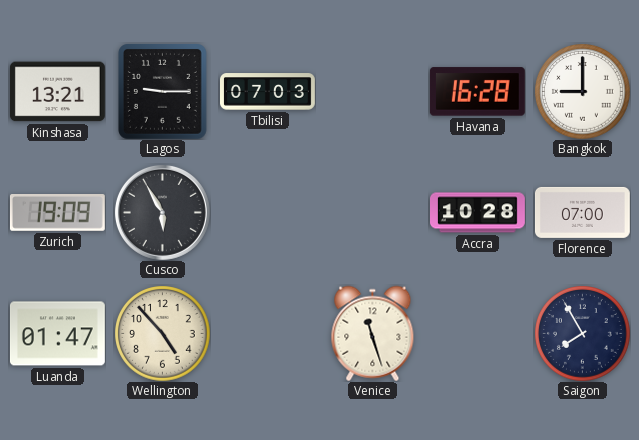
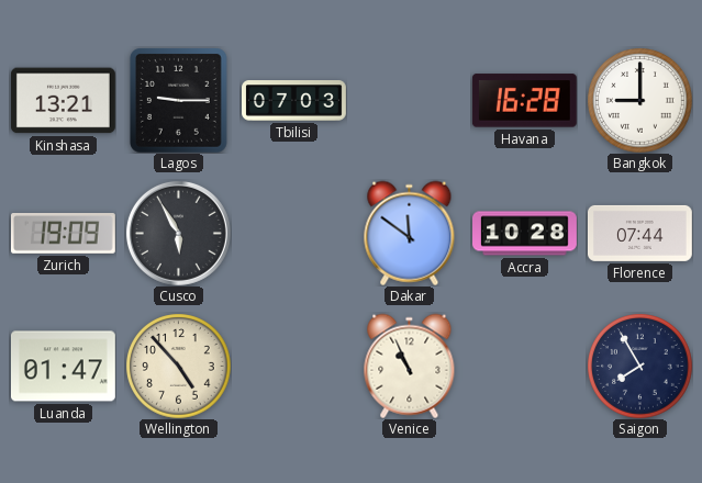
Dakar: none -> 11:51 (410, 233)
Florence: 07:00 -> 07:44 (639, 233)
Venice: 11:27 -> 10:56 (410, 366)
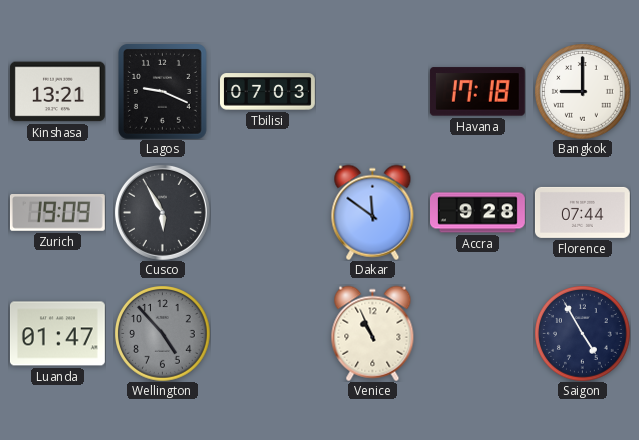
Lagos: 9:15 -> 9:19 (163, 92)
Havana: 16:28 -> 17:18 (477, 92)
Accra: 10:28 -> 9:28 (478, 213)
Wellington dial: cream -> grey (162, 333)
Saigon: 7:55 -> 4:55 (582, 333)
